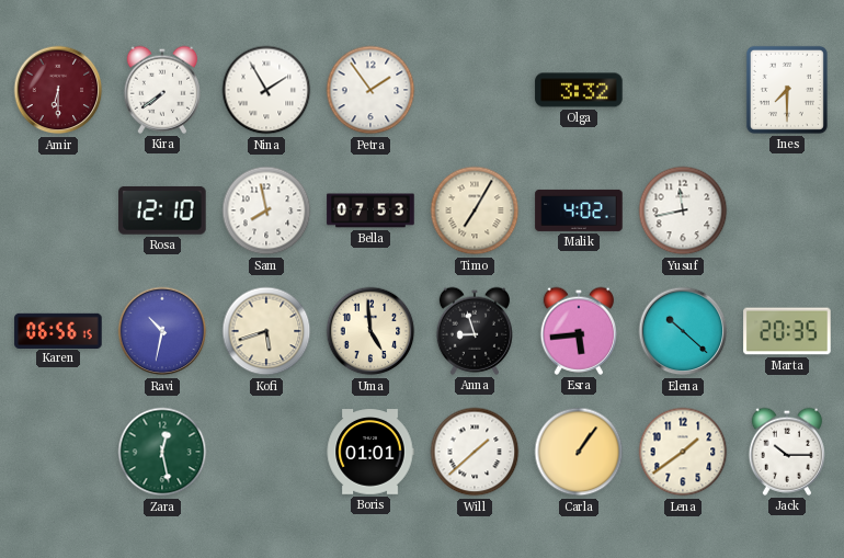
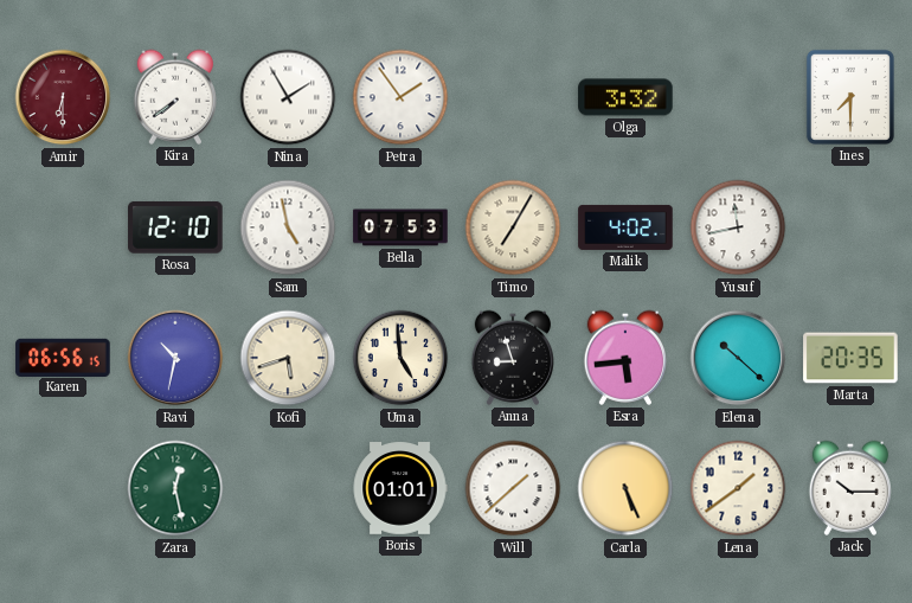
Sam: 7:58 -> 4:58 (288, 227)
Carla: 1:06 -> 5:26 (625, 488)
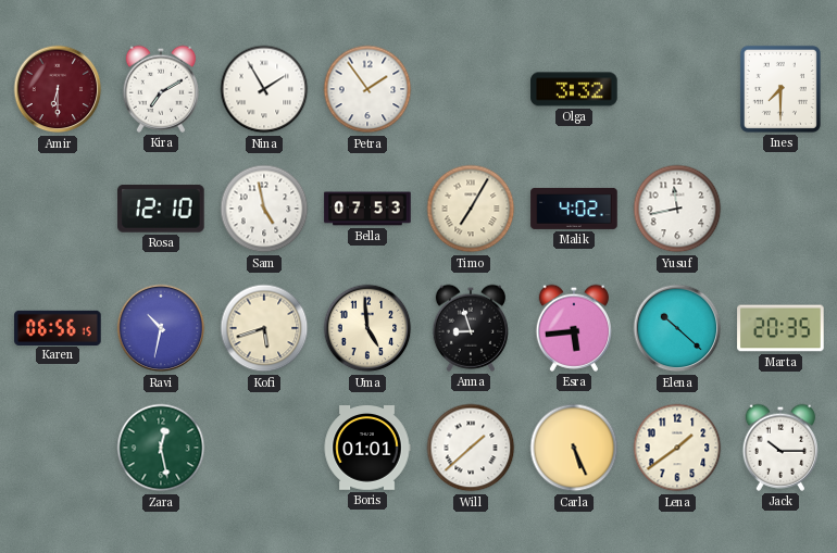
Kira: 7:39 -> 7:10 (160, 89)
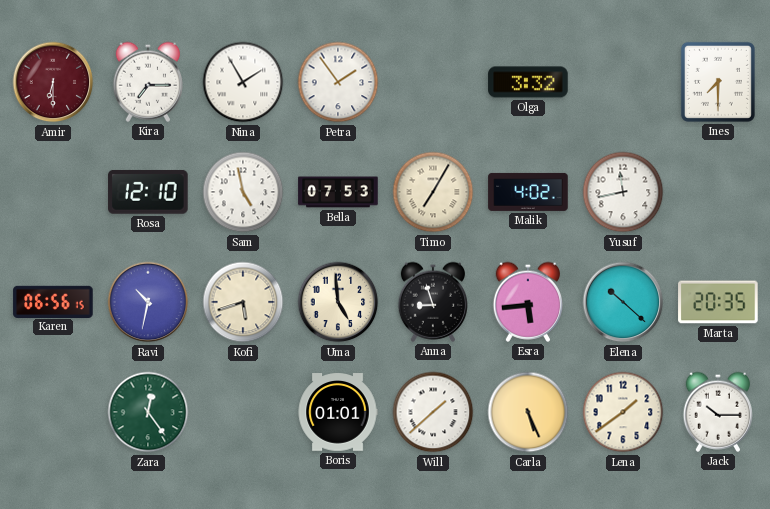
Kira: 7:10 -> 7:15 (147, 82)
Zara: 12:28 -> 12:24 (148, 412)
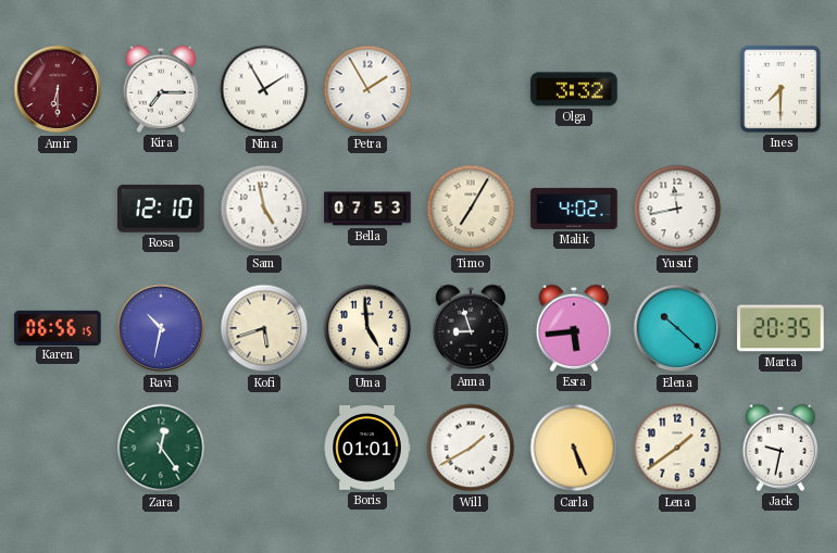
Petra: 1:54 -> 1:55 (367, 89)
Will: 1:38 -> 1:40 (471, 448)
Jack: 10:15 -> 9:32 (779, 448)
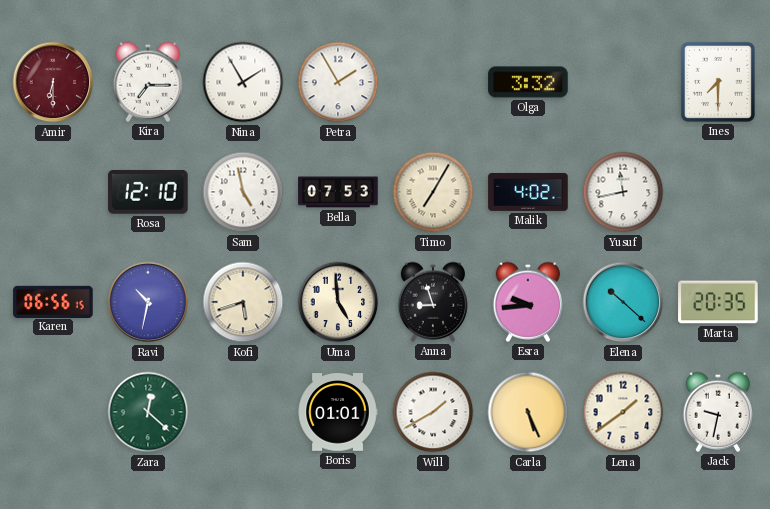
Esra: 5:44 -> 9:44 (527, 302)
Zara: 12:24 -> 12:22 (148, 412)
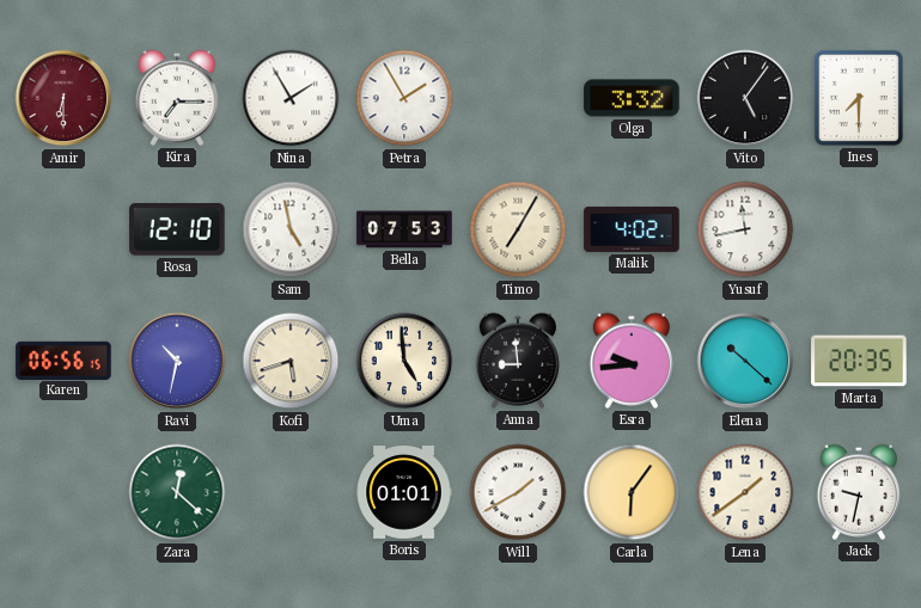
Vito: none -> 5:06 (745, 98)
Anna: 8:57 -> 8:59 (517, 361)
Carla: 5:26 -> 6:06 (632, 492)
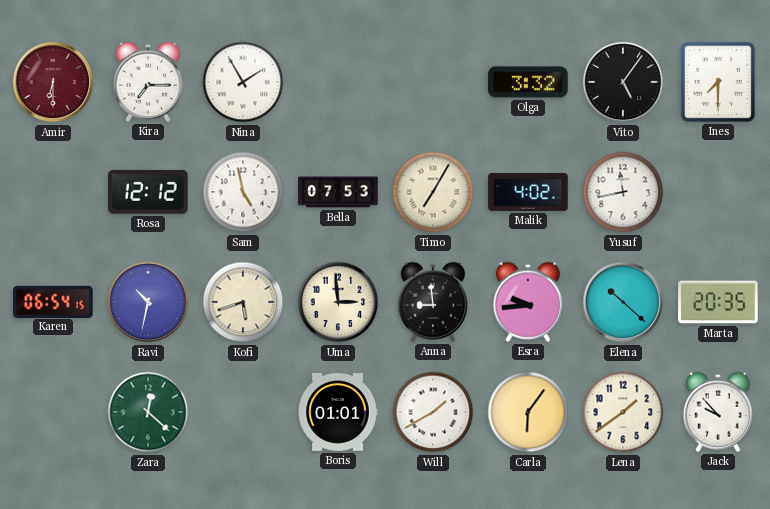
Petra: 1:55 -> none (404, 98)
Rosa: 12:10 -> 12:12 (148, 192)
Karen: 06:56 -> 06:54 (53, 301)
Uma: 4:59 -> 2:59 (338, 302)
Jack: 9:32 -> 9:53 (717, 412)
